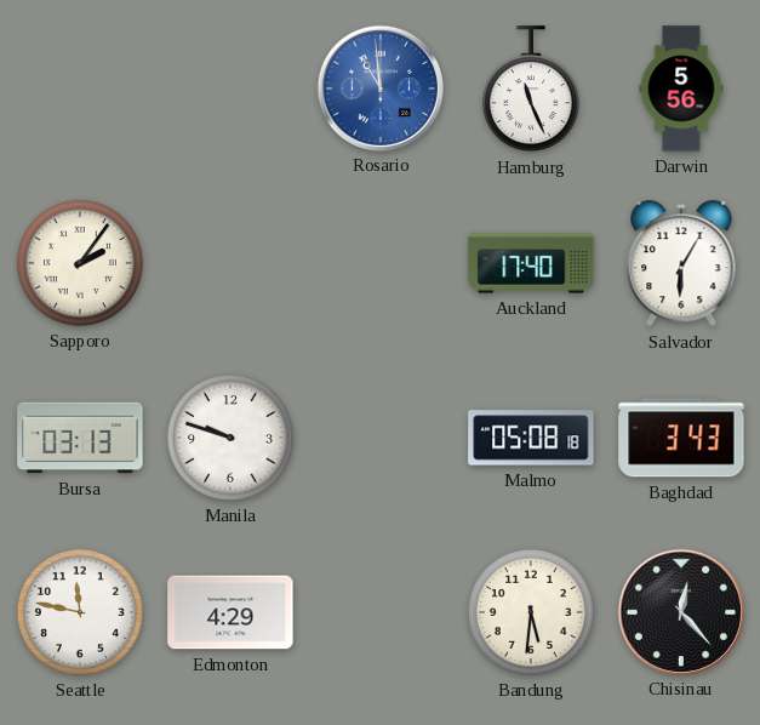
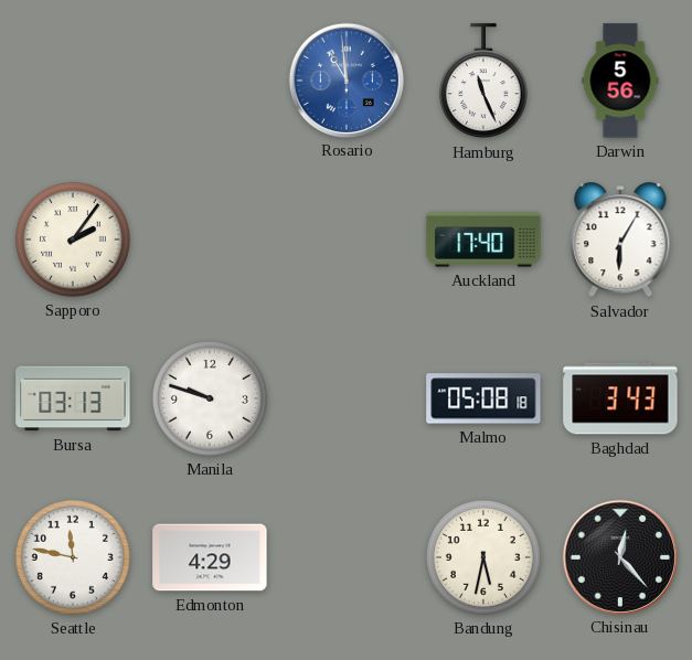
Bandung: 5:31 -> 5:32 (483, 557)
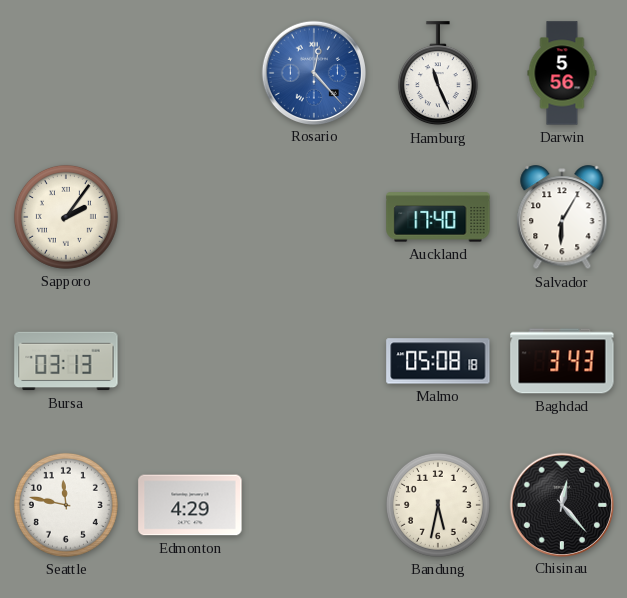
Rosario: 10:59 -> 12:23 (313, 72)
Manila: 9:48 -> none (210, 398)
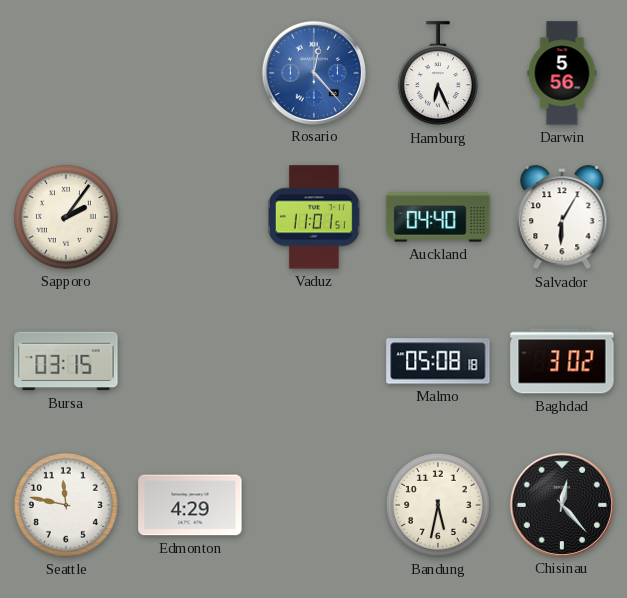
Hamburg: 11:26 -> 6:26 (438, 74)
Vaduz: none -> 11:01 (314, 217)
Auckland: 17:40 -> 04:40 (438, 217)
Bursa: 03:13 -> 03:15 (66, 361)
Baghdad: 3:43 -> 3:02 (562, 361)
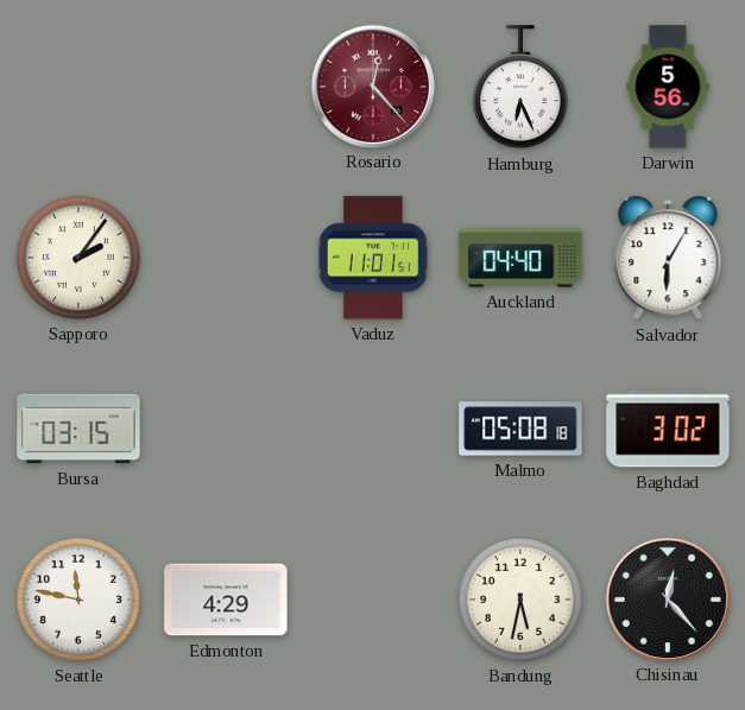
Rosario dial: blue -> burgundy (372, 85)
